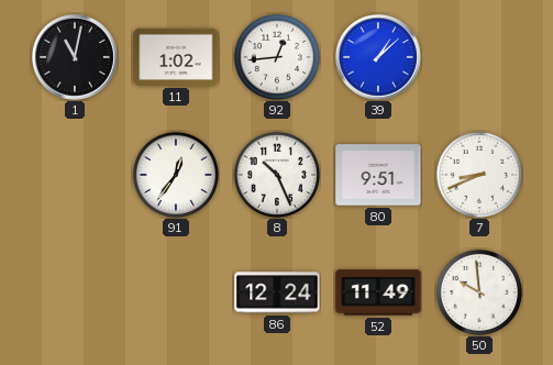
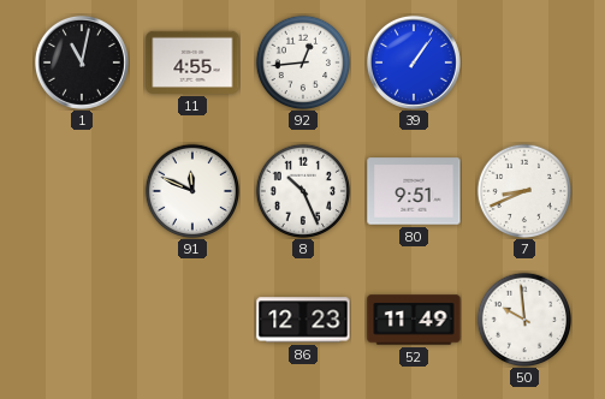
11: 1:02 -> 4:55 (192, 62)
39: 1:08 -> 1:06 (414, 62)
91: 12:36 -> 11:49 (192, 191)
86: 12:24 -> 12:23 (303, 320)
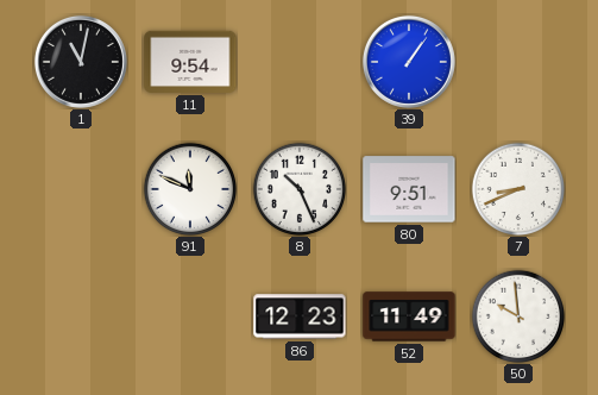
11: 4:55 -> 9:54 (190, 62)
92: 12:44 -> none (303, 62)
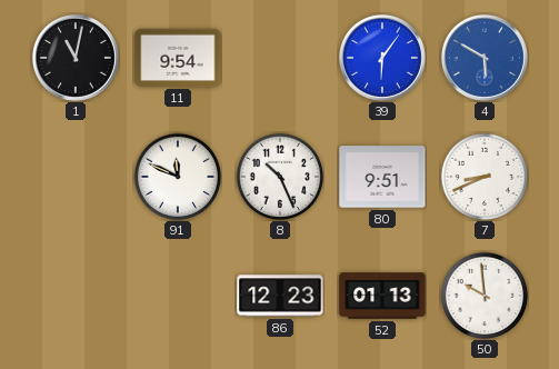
39: 1:06 -> 6:06 (382, 58)
4: none -> 5:50 (485, 58)
52: 11:49 -> 01:13 (382, 296)
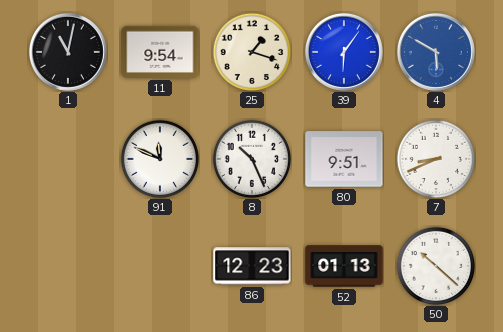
25: none -> 1:18 (252, 52)
50: 9:59 -> 10:22 (436, 266)
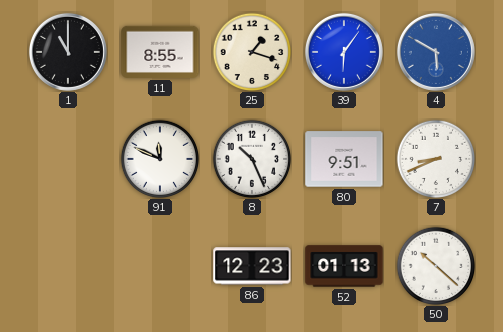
1: 11:02 -> 11:00 (68, 52)
11: 9:54 -> 8:55 (160, 52)
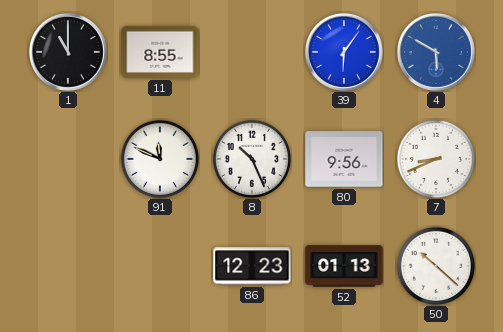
25: 1:18 -> none (252, 52)
80: 9:51 -> 9:56 (344, 159)
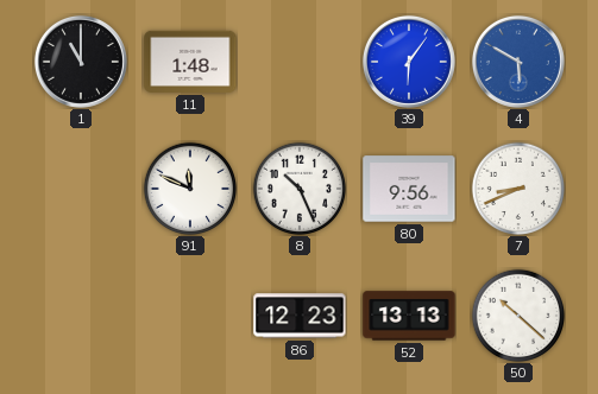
11: 8:55 -> 1:48 (190, 62)
52: 01:13 -> 13:13 (409, 316)
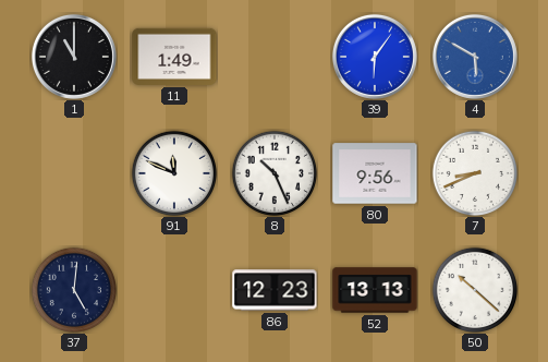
11: 1:48 -> 1:49 (174, 57)
37: none -> 5:01 (74, 290)
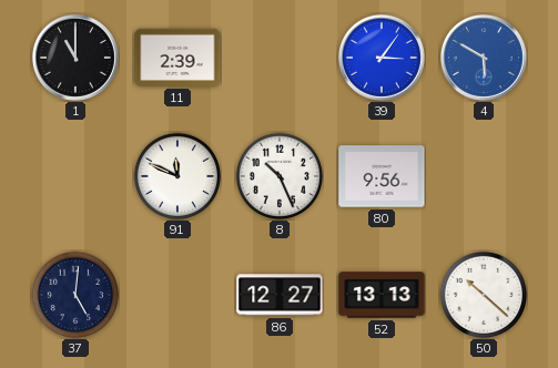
11: 1:49 -> 2:39 (177, 58)
39: 6:06 -> 3:06 (382, 58)
7: 8:41 -> none (475, 173)
86: 12:23 -> 12:27 (280, 295)
